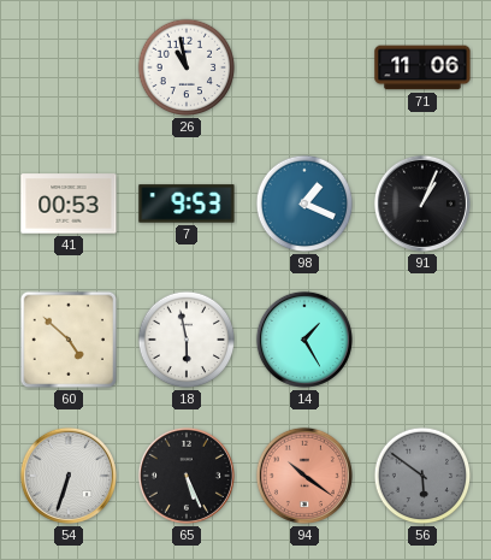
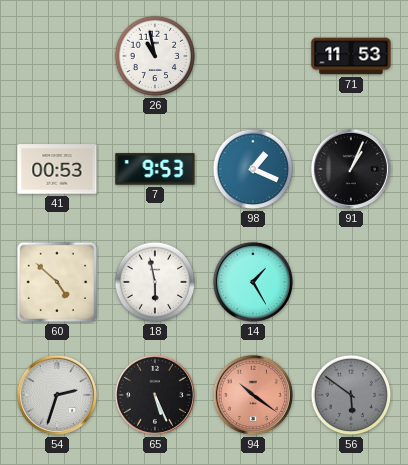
71: 11:06 -> 11:53 (351, 56)
54: 6:33 -> 2:33 (57, 395)
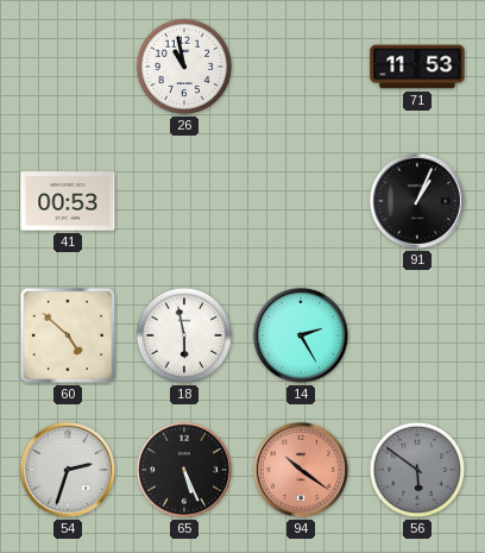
7: 9:53 -> none (155, 169)
98: 1:19 -> none (253, 169)
14: 1:25 -> 2:25 (301, 335)
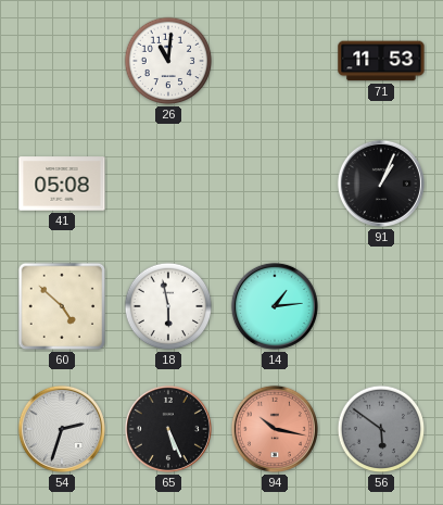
26: 10:58 -> 11:01 (168, 61)
41: 00:53 -> 05:08 (62, 184)
14: 2:25 -> 1:14 (275, 306)
94: 10:21 -> 10:17 (275, 429)
